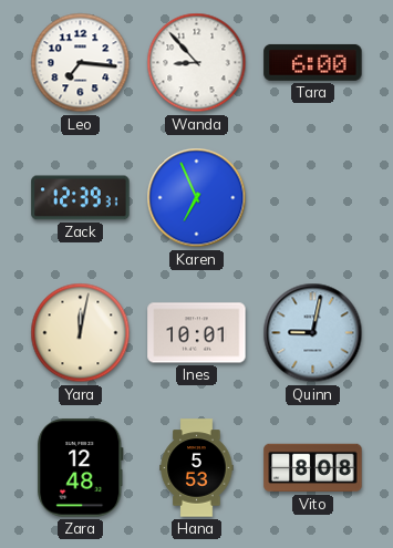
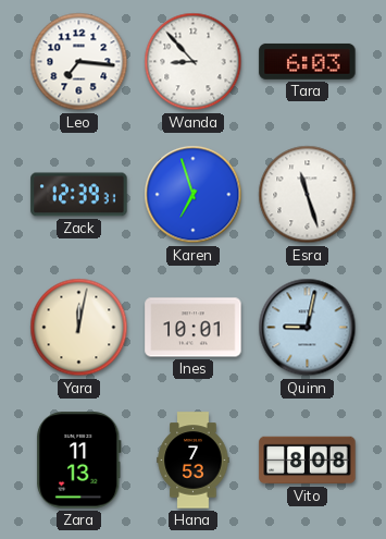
Tara: 6:00 -> 6:03 (308, 61)
Karen: 6:56 -> 6:57 (194, 195)
Esra: none -> 11:27 (308, 195)
Zara: 12:48 -> 11:13 (79, 461)
Hana: 5:53 -> 7:53 (194, 461)
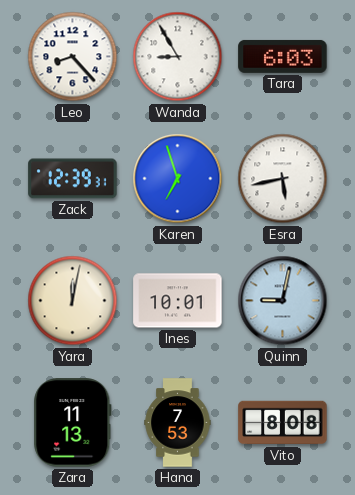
Leo: 7:16 -> 8:23 (73, 57)
Wanda: 8:53 -> 8:55 (178, 57)
Esra: 11:27 -> 5:43 (283, 179)
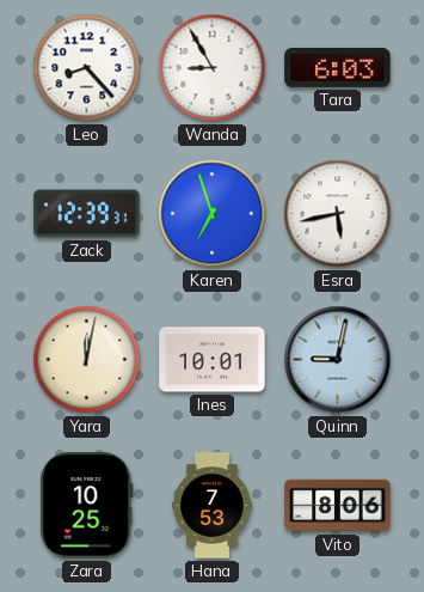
Zara: 11:13 -> 10:25 (87, 506)
Vito: 8:08 -> 8:06 (338, 506)
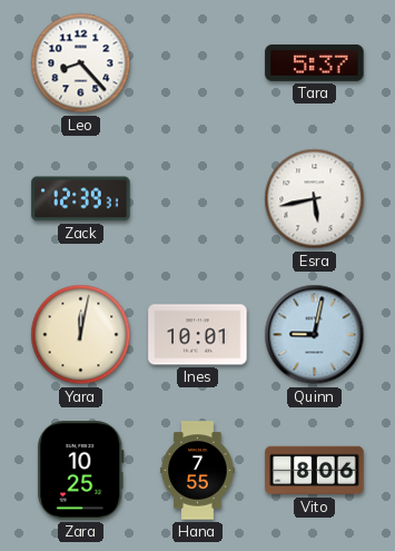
Wanda: 8:55 -> none (213, 68)
Tara: 6:03 -> 5:37 (315, 62)
Karen: 6:57 -> none (213, 214)
Hana: 7:53 -> 7:55 (198, 471)
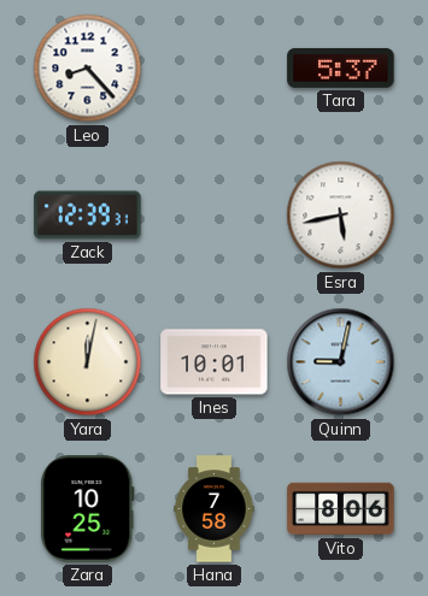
Hana: 7:55 -> 7:58 (215, 509)
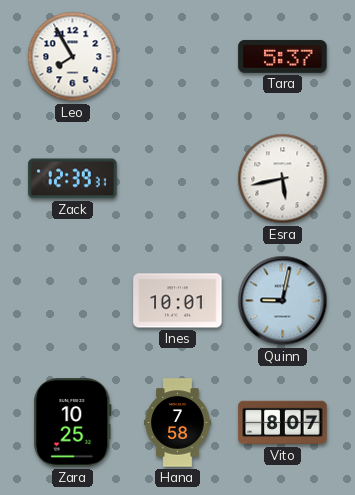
Leo: 8:23 -> 7:55 (73, 57)
Yara: 12:02 -> none (88, 362)
Vito: 8:06 -> 8:07 (283, 423)
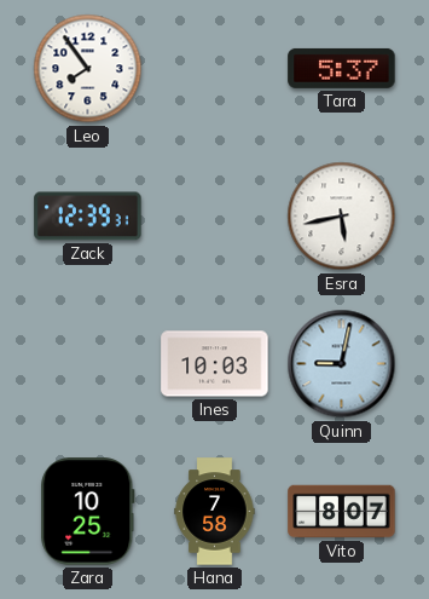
Leo: 7:55 -> 7:54 (88, 69)
Ines: 10:01 -> 10:03 (215, 364)
